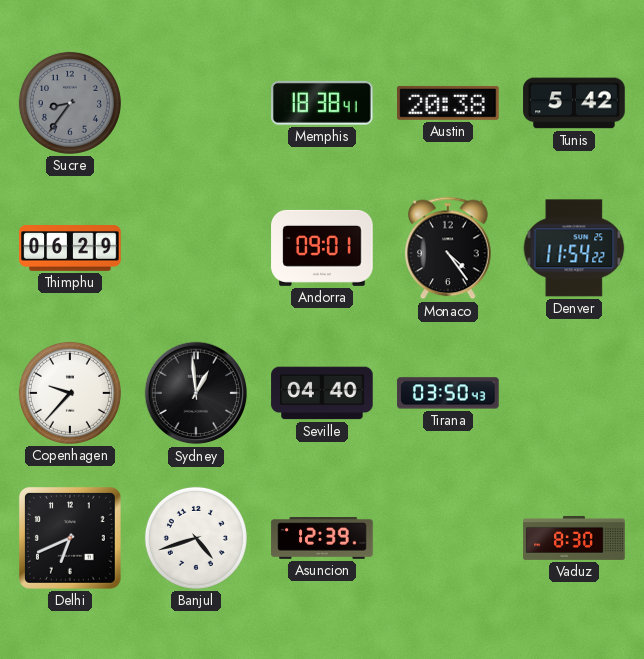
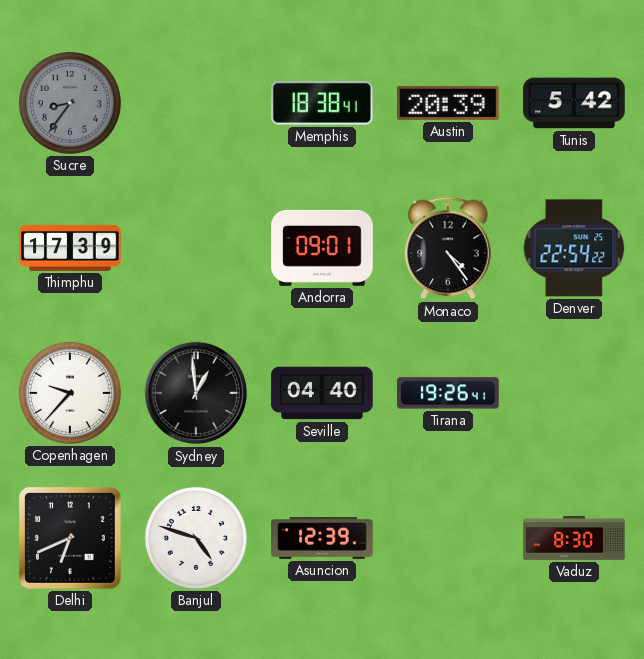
Austin: 20:38 -> 20:39 (448, 103)
Thimphu: 06:29 -> 17:39 (70, 248)
Denver: 11:54 -> 22:54 (574, 248)
Tirana: 03:50 -> 19:26 (448, 393)
Banjul: 4:42 -> 4:48 (196, 538)
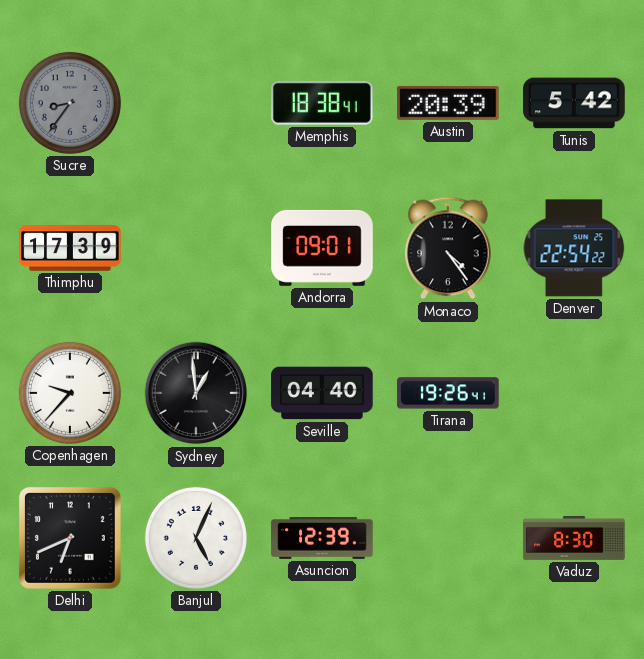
Banjul: 4:48 -> 5:04 (196, 538)
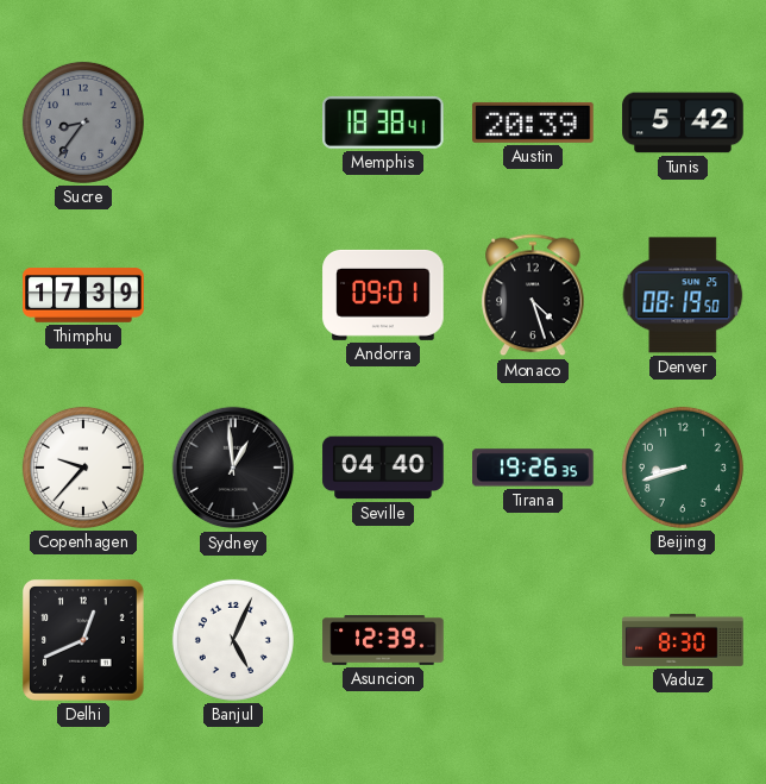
Monaco: 4:24 -> 4:27 (533, 295)
Denver: 22:54 -> 08:19 (683, 295)
Tirana: 19:26:41 -> 19:26:35 (533, 468)
Beijing: none -> 8:42 (683, 468)
Delhi: 6:41 -> 12:41 (83, 640)
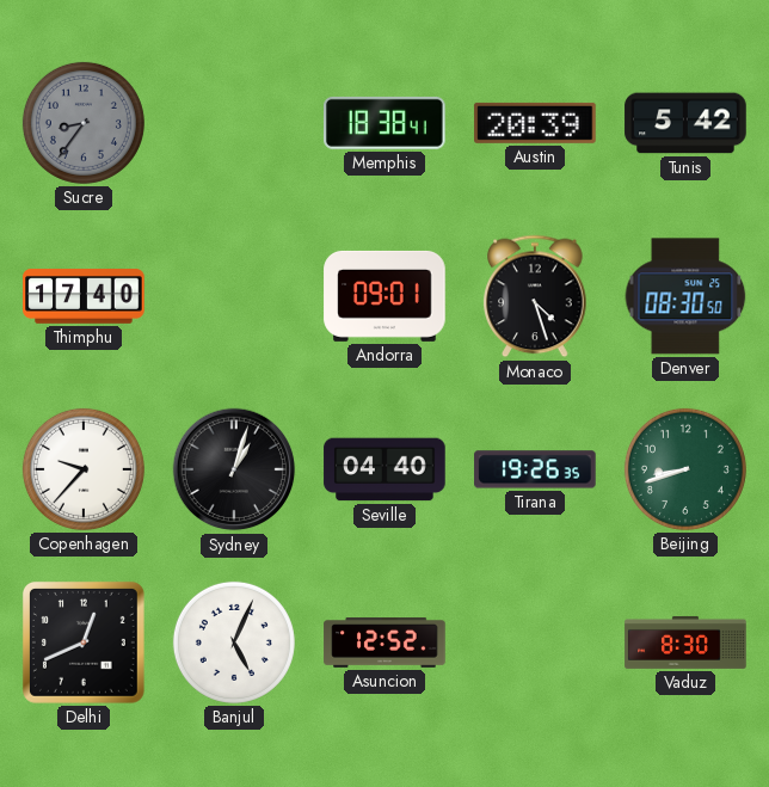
Thimphu: 17:39 -> 17:40 (84, 296)
Denver: 08:19 -> 08:30 (685, 296)
Sydney: 12:59 -> 1:03 (234, 469)
Asuncion: 12:39 -> 12:52 (384, 642)
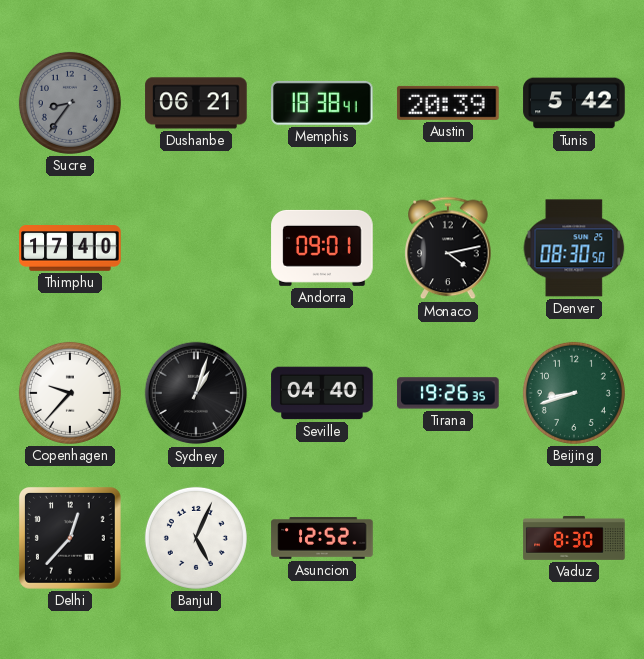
Dushanbe: none -> 06:21 (196, 103)
Monaco: 4:27 -> 4:13 (448, 248)
Delhi: 12:41 -> 12:37 (70, 538)
